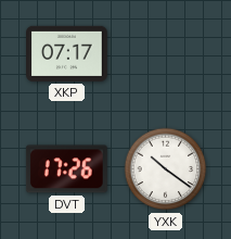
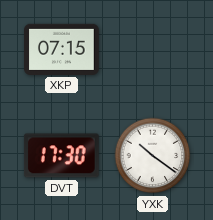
XKP: 07:17 -> 07:15 (62, 49)
DVT: 17:26 -> 17:30 (61, 156)
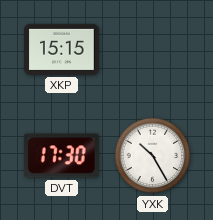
XKP: 07:15 -> 15:15 (62, 49)
YXK: 10:21 -> 10:25 (153, 156)
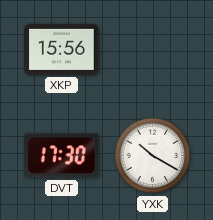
XKP: 15:15 -> 15:56 (62, 49)
YXK: 10:25 -> 10:20 (153, 156)
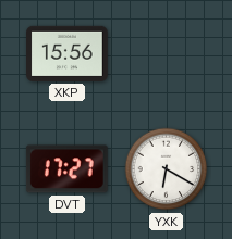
DVT: 17:30 -> 17:27 (66, 169)
YXK: 10:20 -> 6:20 (167, 169)
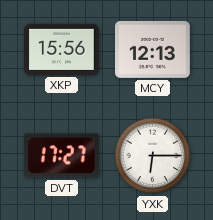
MCY: none -> 12:13 (153, 49)
YXK: 6:20 -> 6:15 (153, 156)
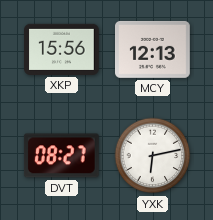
DVT: 17:27 -> 08:27 (61, 156)
YXK: 6:15 -> 6:13 (153, 156)
